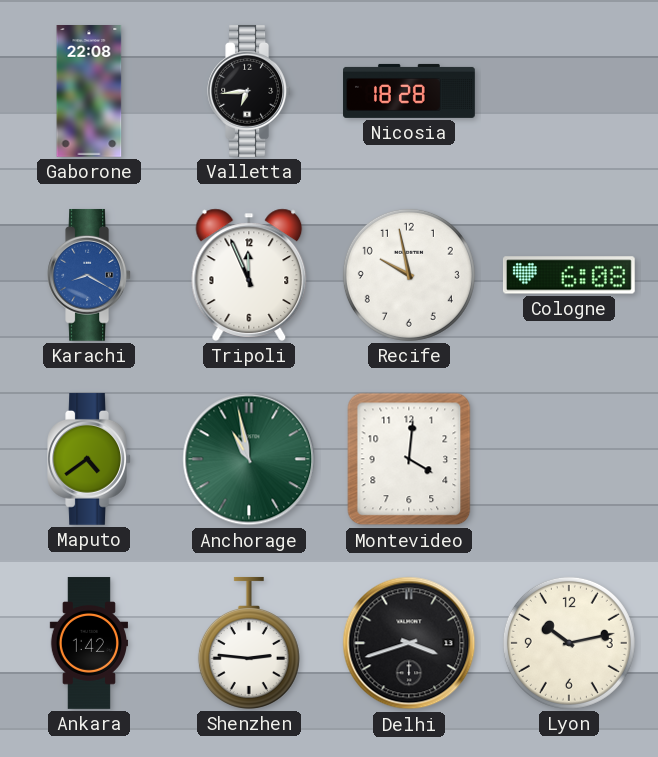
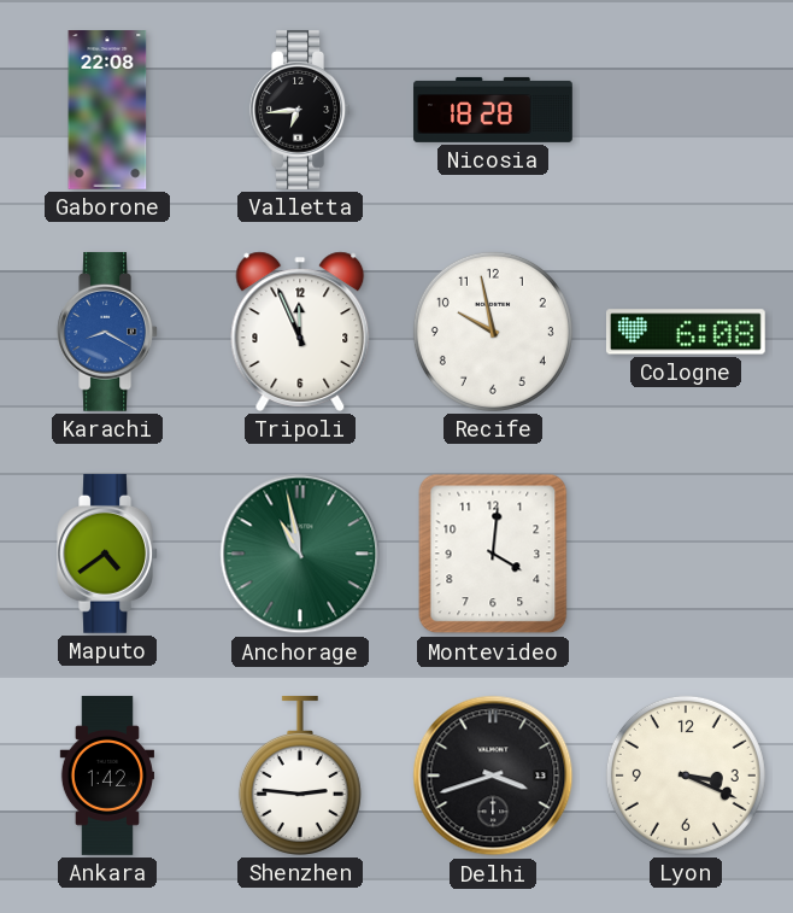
Lyon: 10:13 -> 3:19 (686, 776)
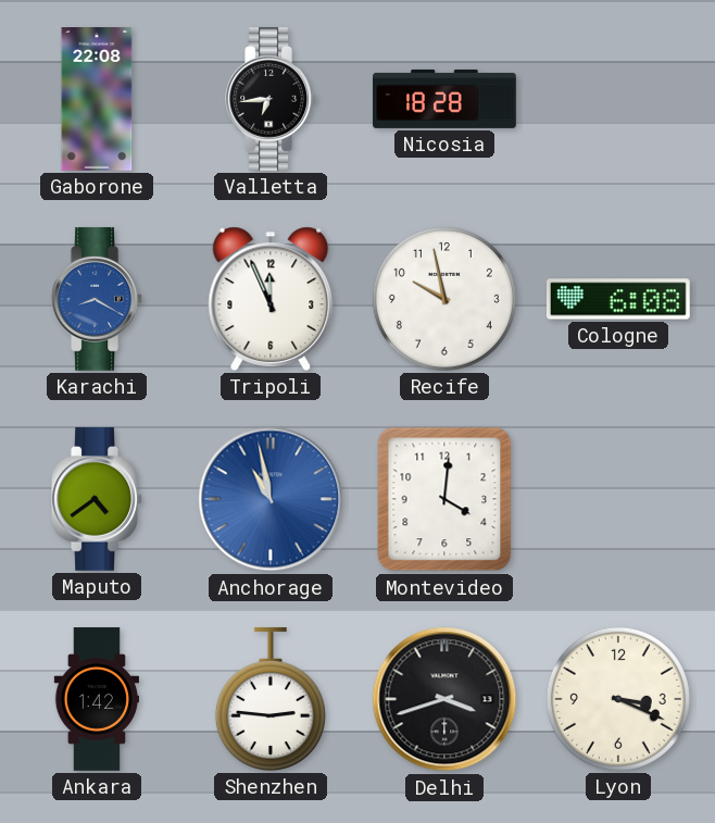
Anchorage dial: green -> blue (271, 499)
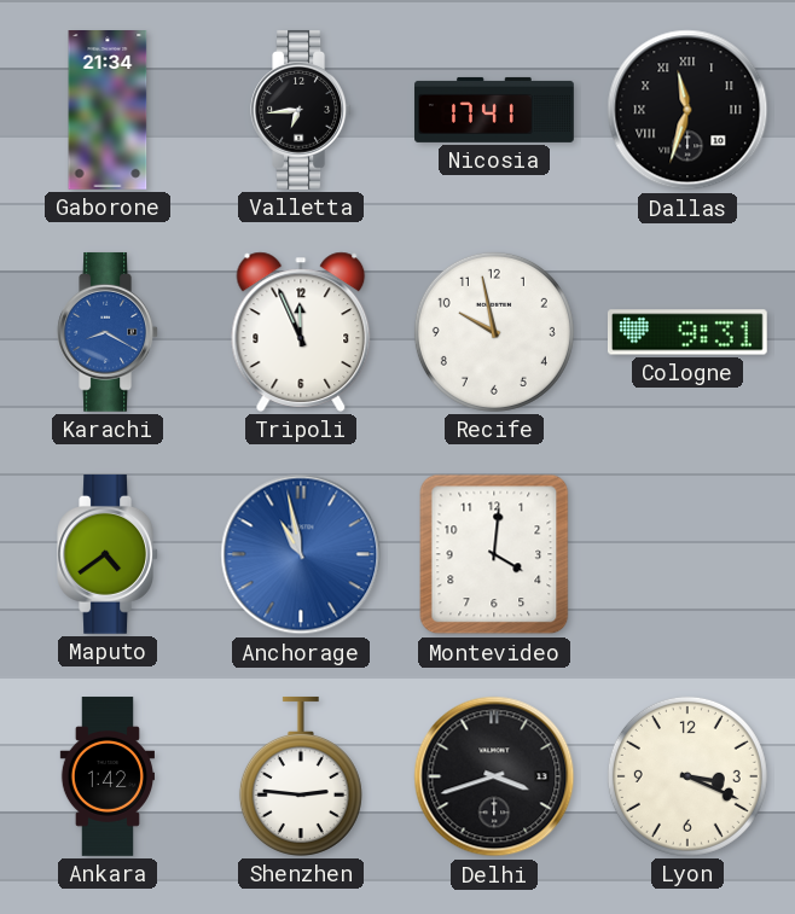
Gaborone: 22:08 -> 21:34 (108, 111)
Nicosia: 18:28 -> 17:41 (494, 110)
Dallas: none -> 11:33 (687, 110)
Cologne: 6:08 -> 9:31 (687, 332)
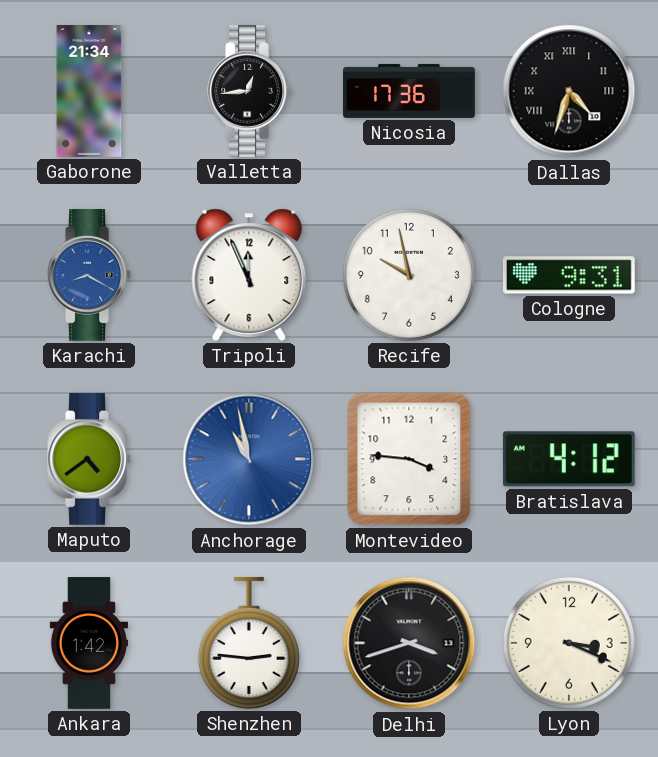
Valletta: 6:44 -> 12:44 (249, 91)
Nicosia: 17:41 -> 17:36 (409, 91)
Dallas: 11:33 -> 4:33 (569, 91)
Montevideo: 4:01 -> 3:46 (409, 459)
Bratislava: none -> 4:12 (569, 459)
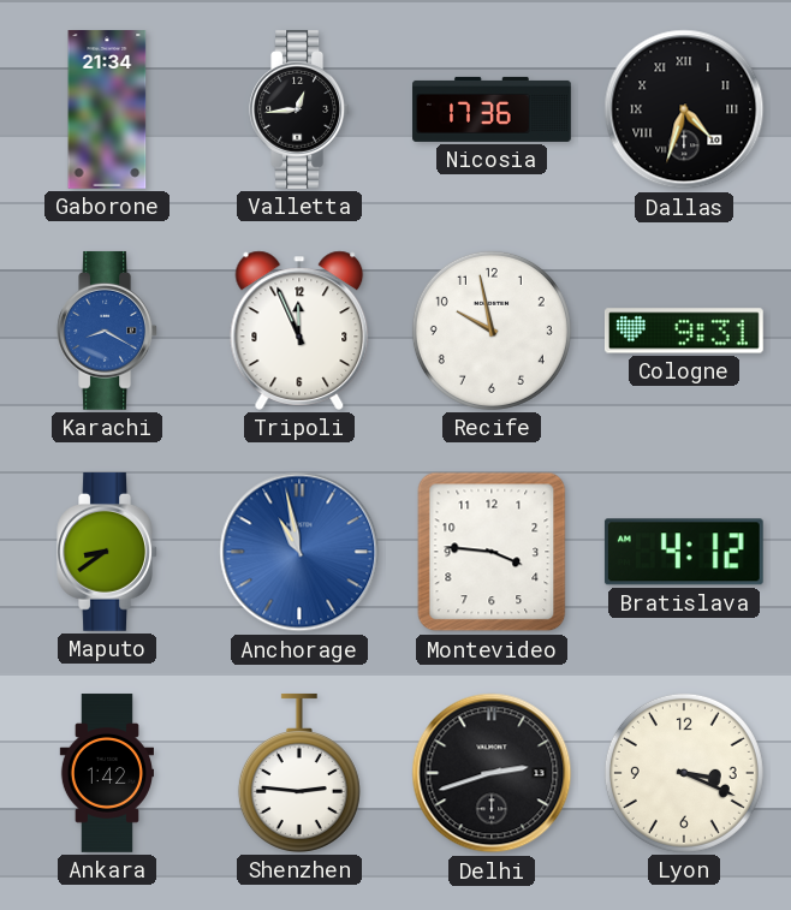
Maputo: 4:39 -> 8:39 (107, 552)
Delhi: 3:42 -> 2:42 (492, 773)
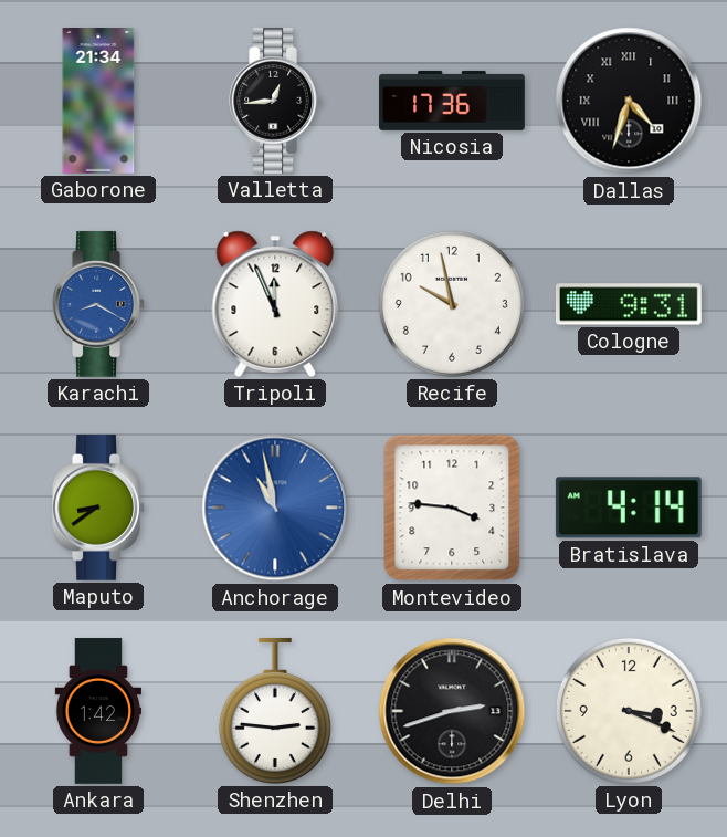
Bratislava: 4:12 -> 4:14 (629, 508)
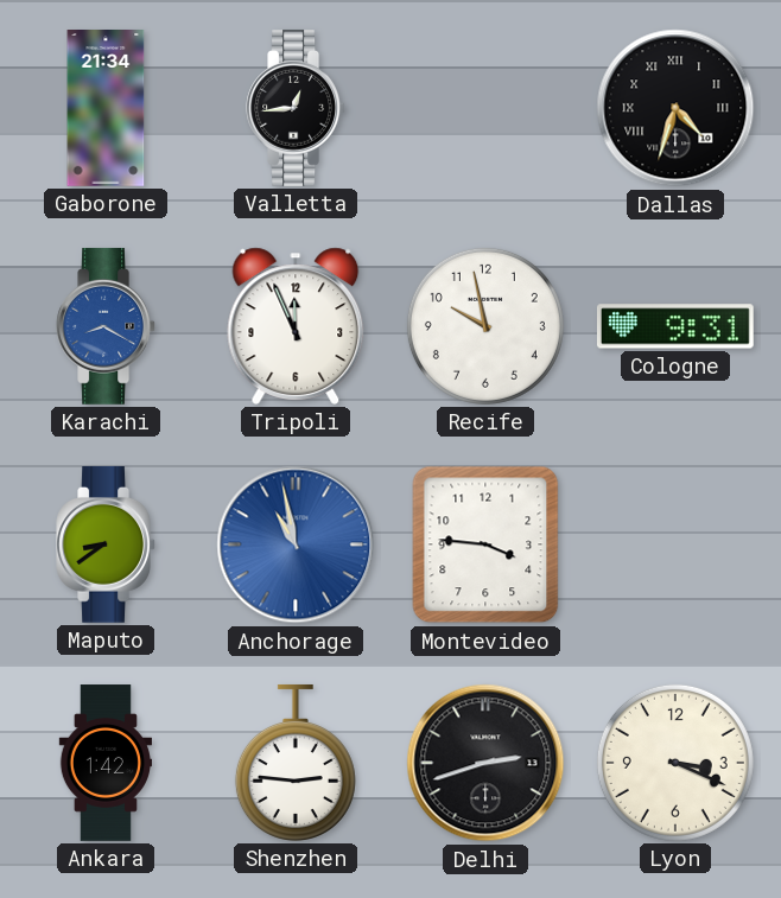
Nicosia: 17:36 -> none (452, 101)
Bratislava: 4:14 -> none (629, 508)
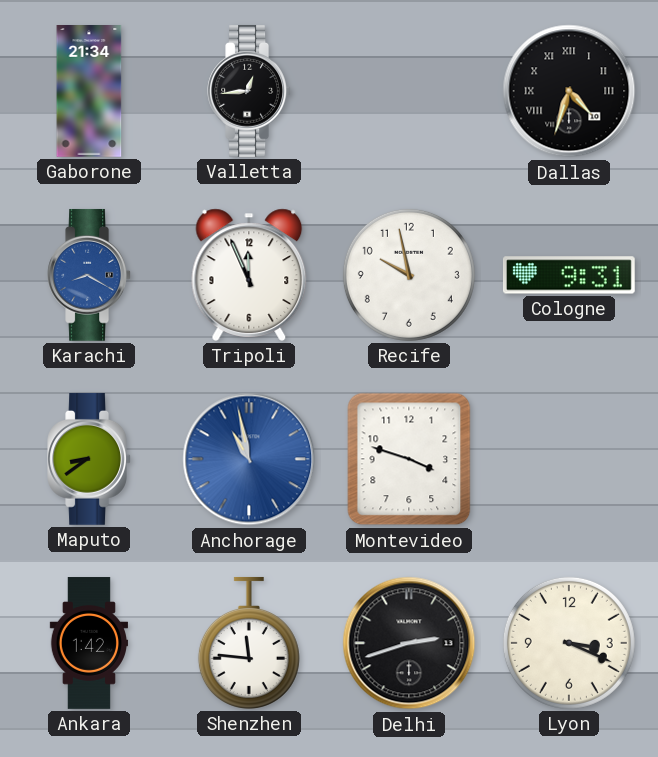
Montevideo: 3:46 -> 3:48 (409, 459)
Shenzhen: 2:46 -> 11:46 (249, 643)
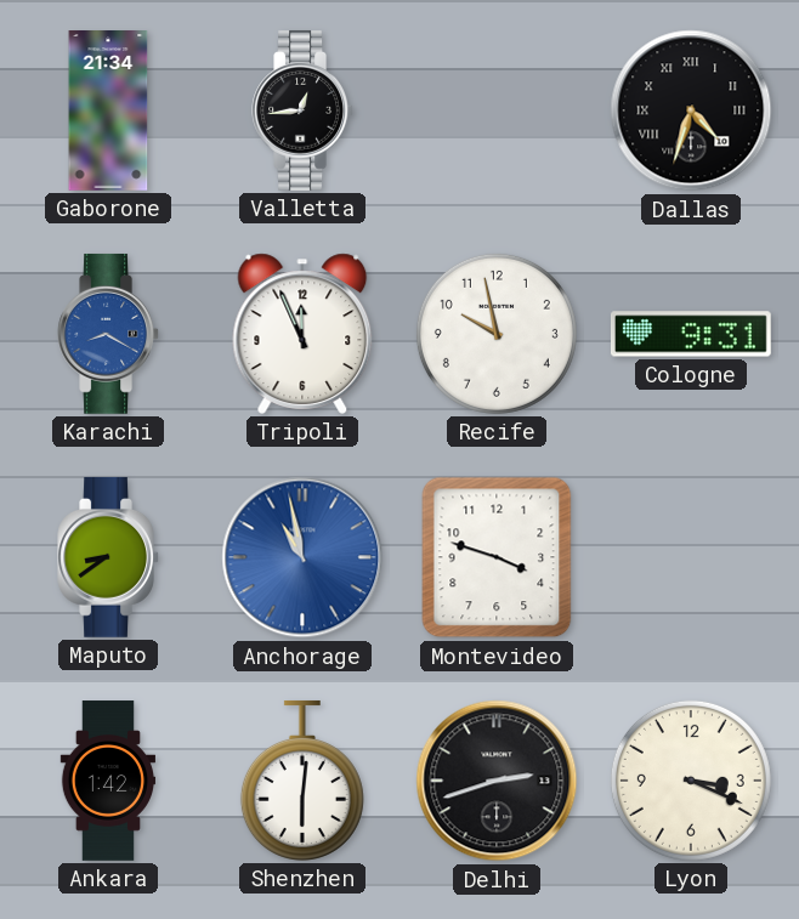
Shenzhen: 11:46 -> 6:01 (302, 781)
